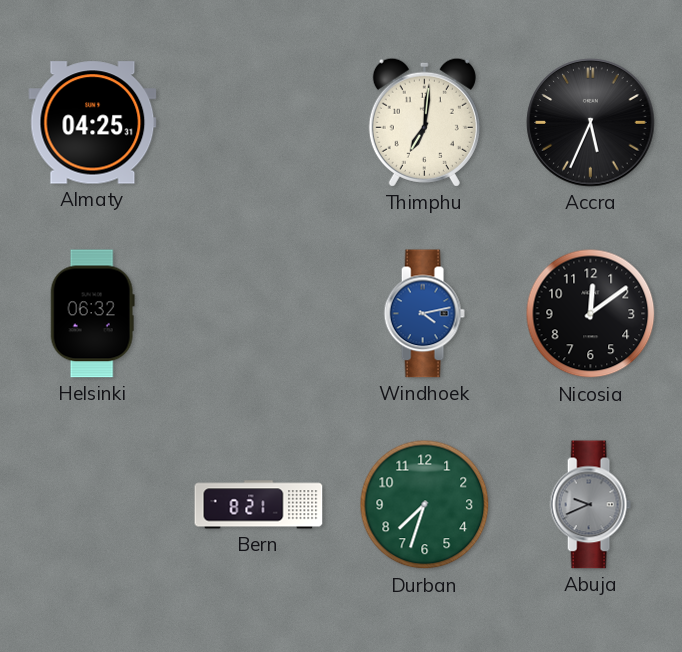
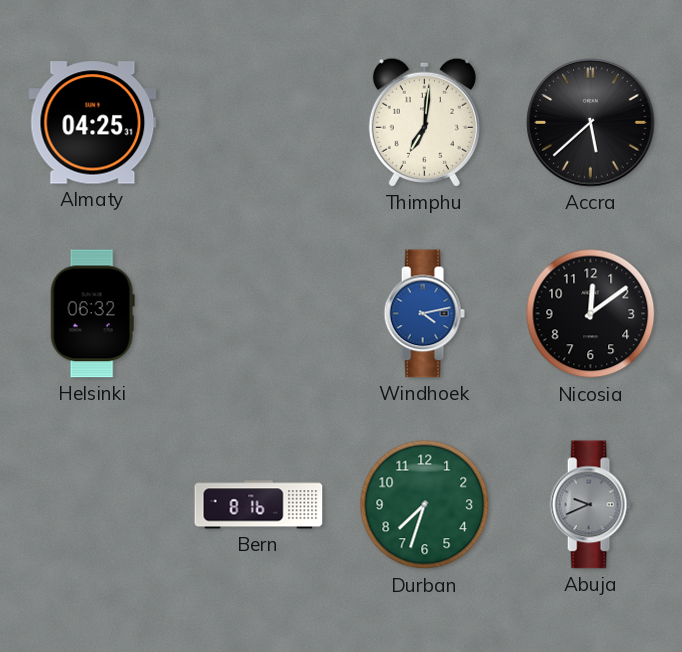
Accra: 5:34 -> 5:38 (591, 123)
Bern: 8:21 -> 8:16 (259, 505)
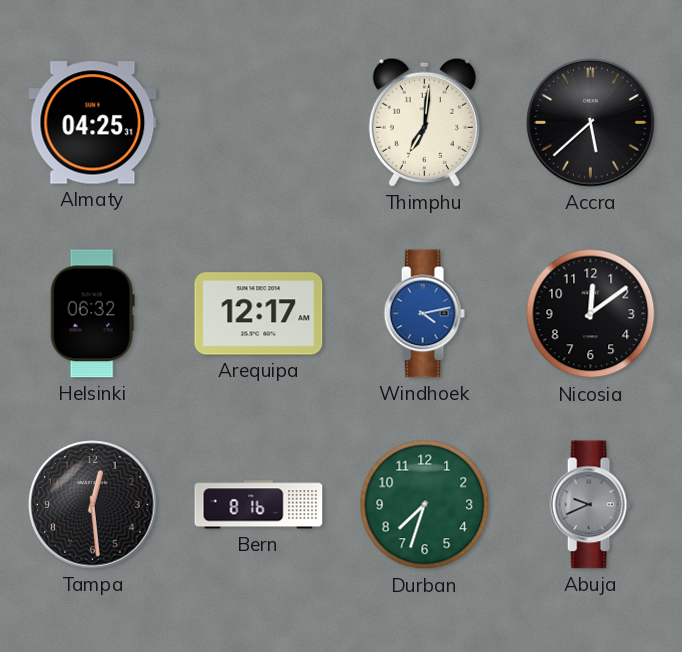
Arequipa: none -> 12:17 (259, 314)
Tampa: none -> 12:29 (93, 505)
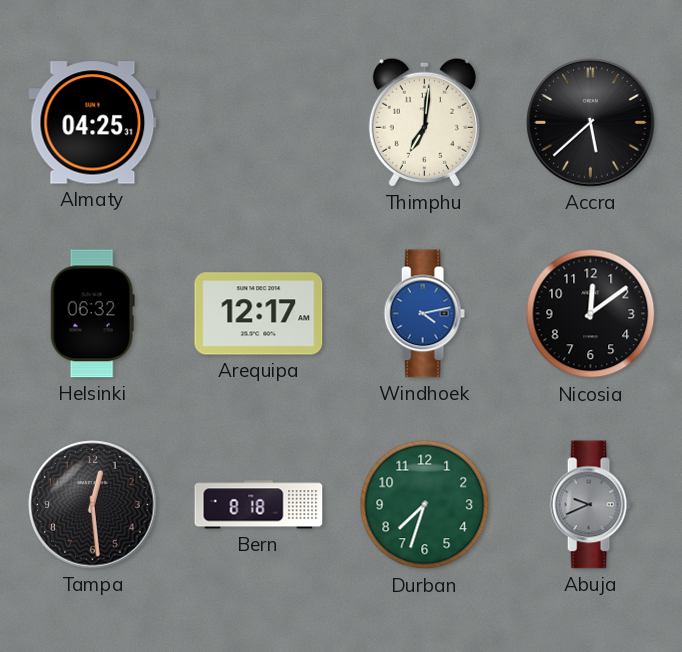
Bern: 8:16 -> 8:18 (259, 505)
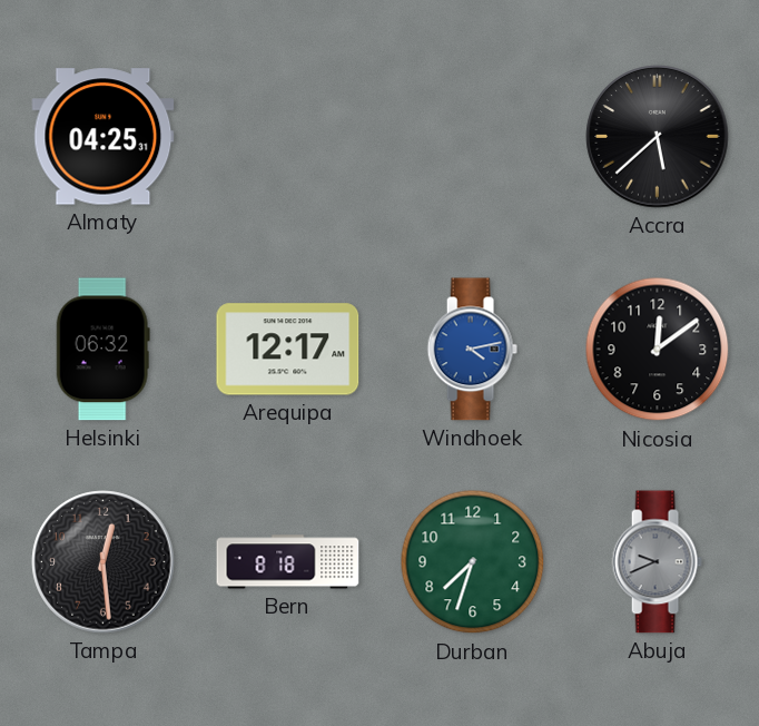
Thimphu: 7:01 -> none (424, 122)
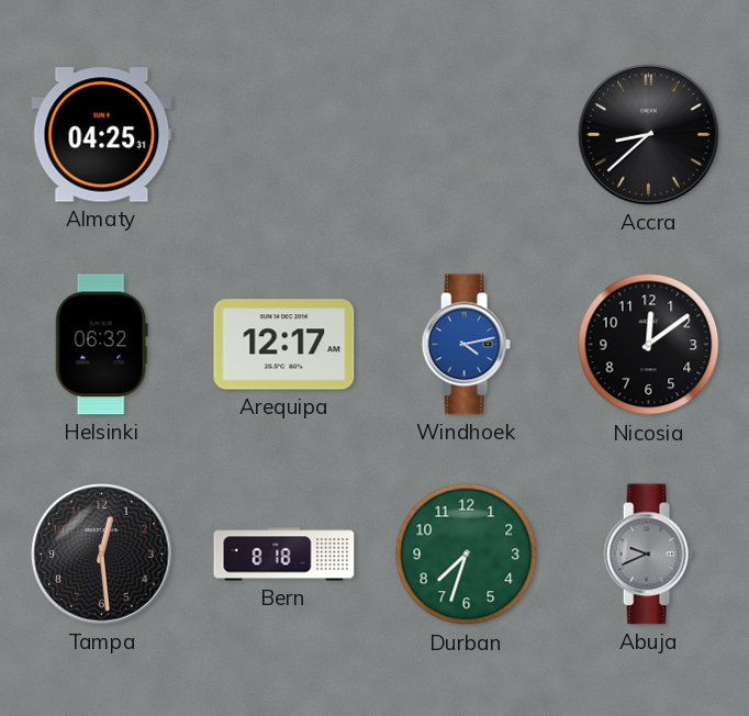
Accra: 5:38 -> 8:38 (649, 135)
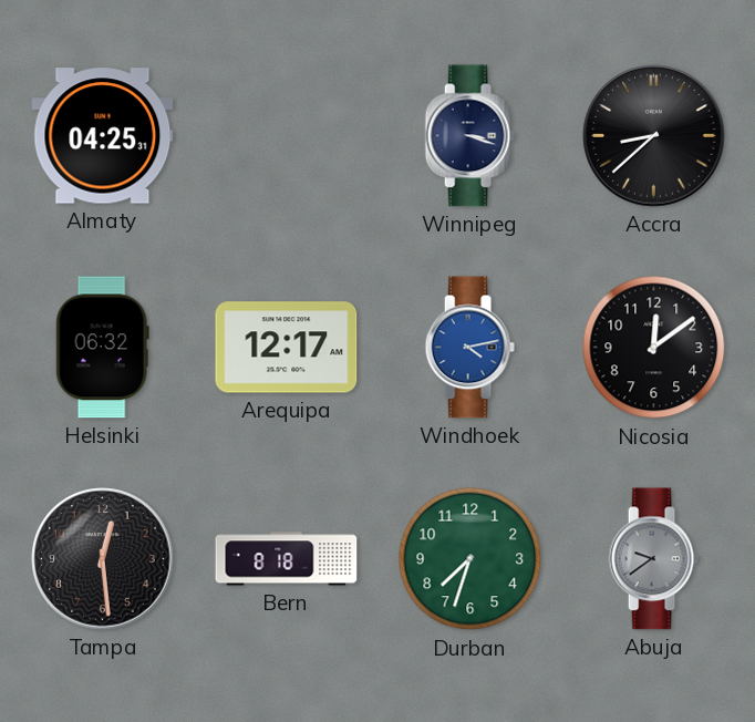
Winnipeg: none -> 3:18 (469, 136)
Abuja: 9:41 -> 9:39 (653, 559)
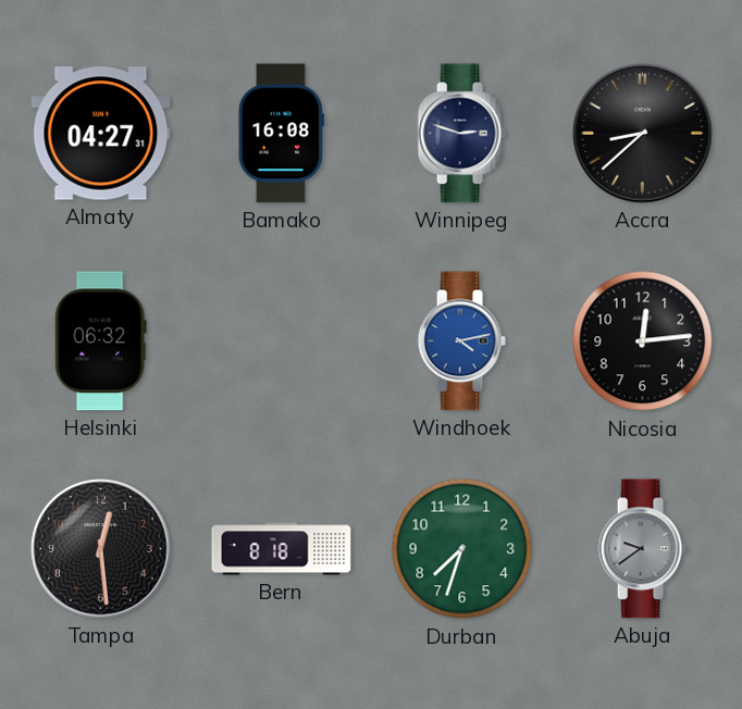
Almaty: 04:25 -> 04:27 (101, 134)
Bamako: none -> 16:08 (281, 134)
Winnipeg: 3:18 -> 2:48 (461, 134)
Arequipa: 12:17 -> none (287, 348)
Nicosia: 12:09 -> 12:14 (643, 341)
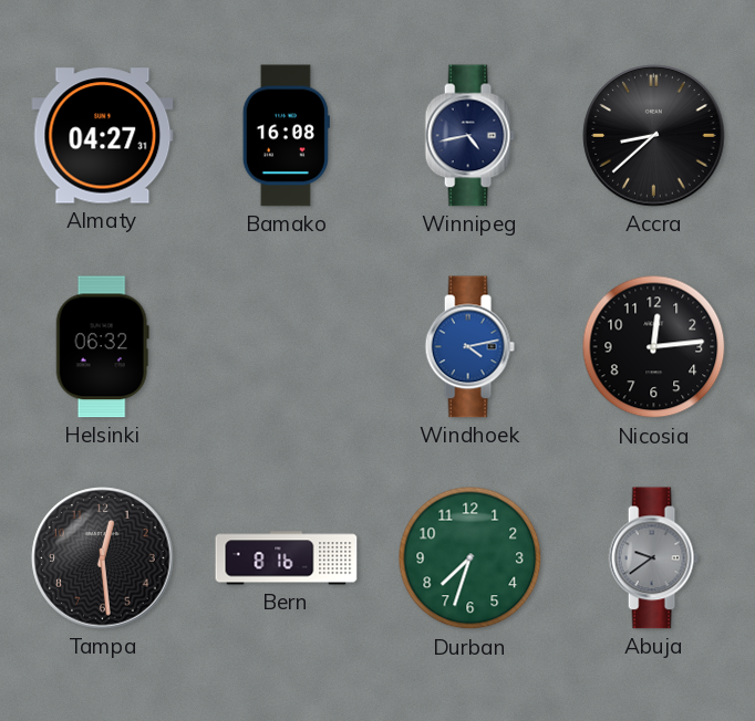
Winnipeg: 2:48 -> 4:43 (469, 136)
Bern: 8:18 -> 8:16 (287, 558)
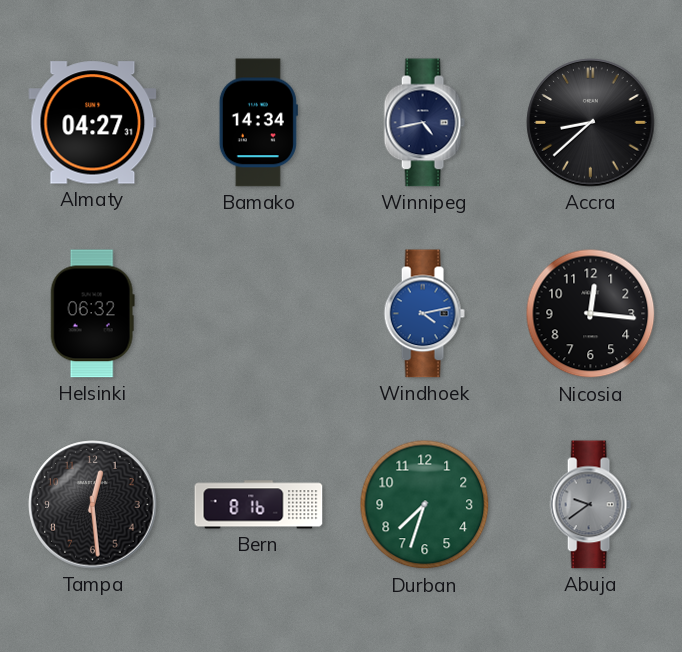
Bamako: 16:08 -> 14:34 (258, 123)
Nicosia: 12:14 -> 12:16 (591, 314)
